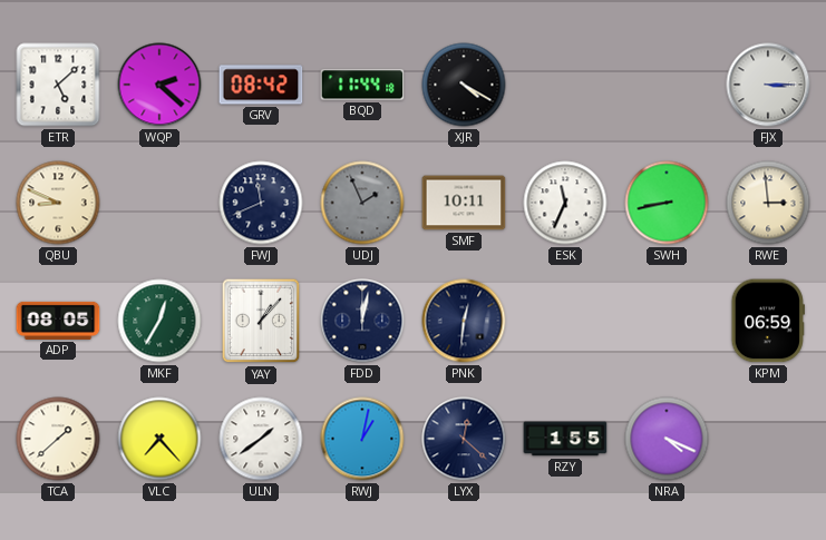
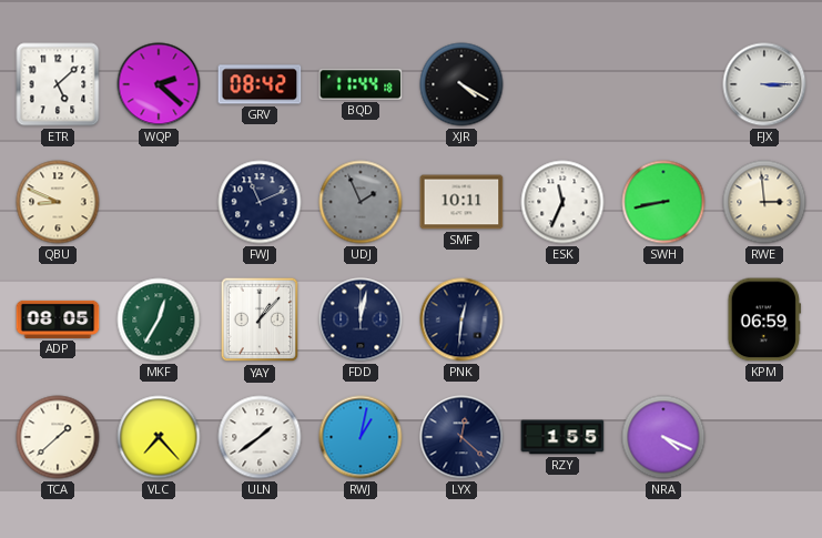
FWJ: 11:41 -> 11:11 (260, 202)
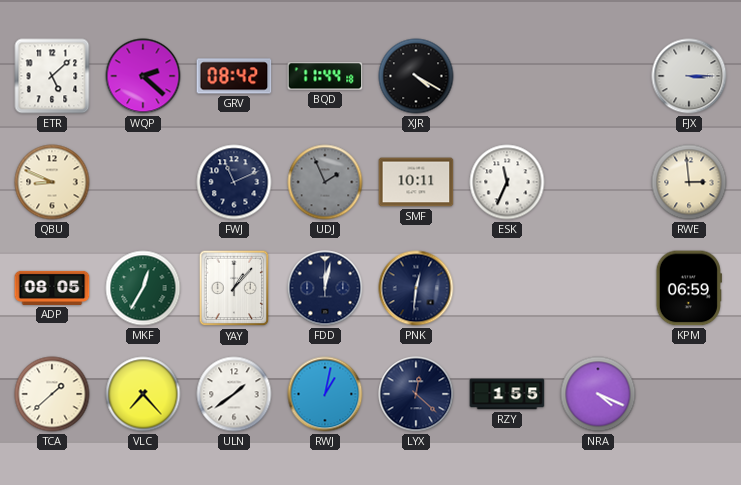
SWH: 8:43 -> none (663, 202)
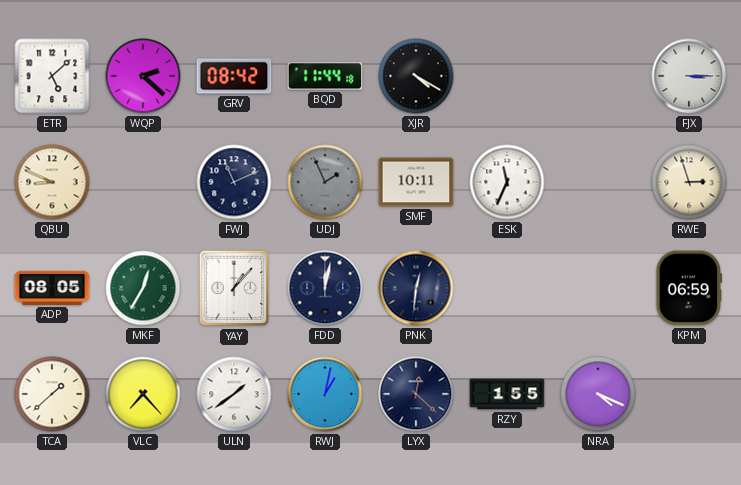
RWE: 2:59 -> 2:57 (689, 182)
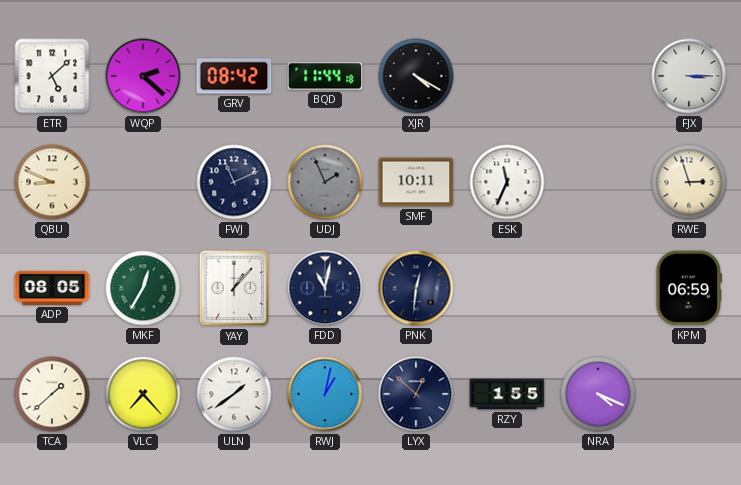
FDD: 12:02 -> 11:02 (325, 288)
LYX: 12:22 -> 12:52 (416, 394)
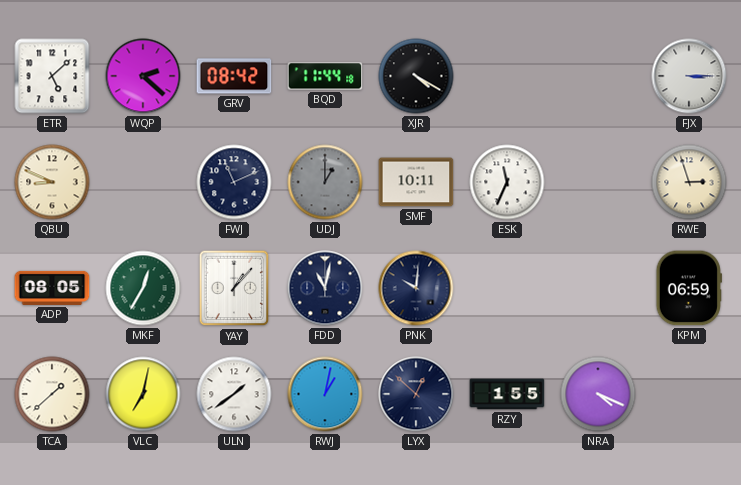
UDJ: 1:56 -> 1:00 (325, 182)
PNK: 12:31 -> 10:01 (416, 288)
VLC: 7:23 -> 7:02 (143, 394)
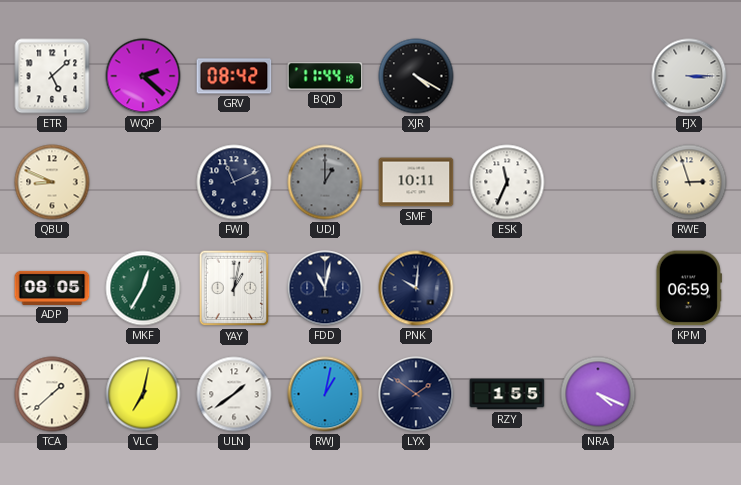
YAY: 1:07 -> 1:02 (234, 288)
LYX: 12:52 -> 1:51 (416, 394)
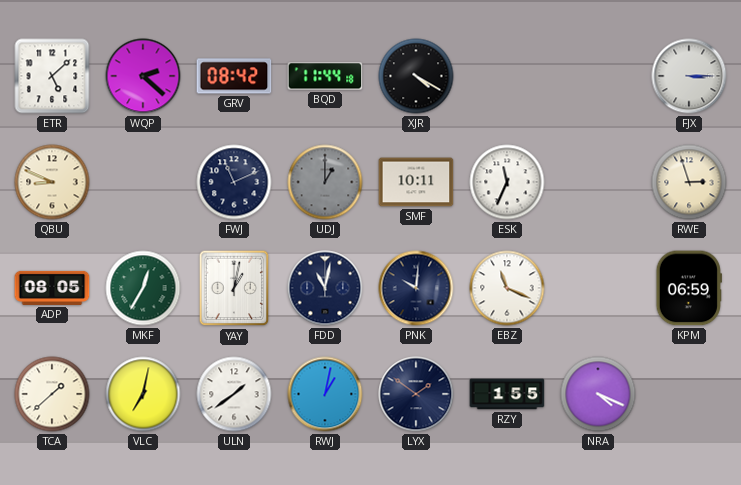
EBZ: none -> 11:19 (507, 288)
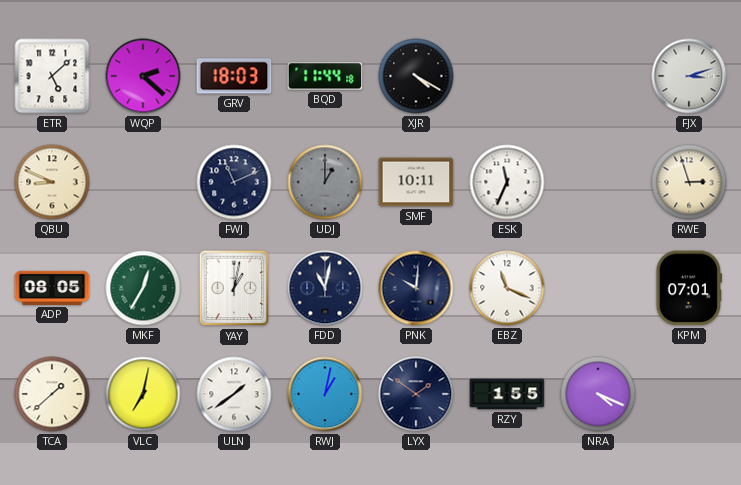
GRV: 08:42 -> 18:03 (234, 76)
FJX: 3:15 -> 3:12 (689, 76)
KPM: 06:59 -> 07:01 (689, 288)
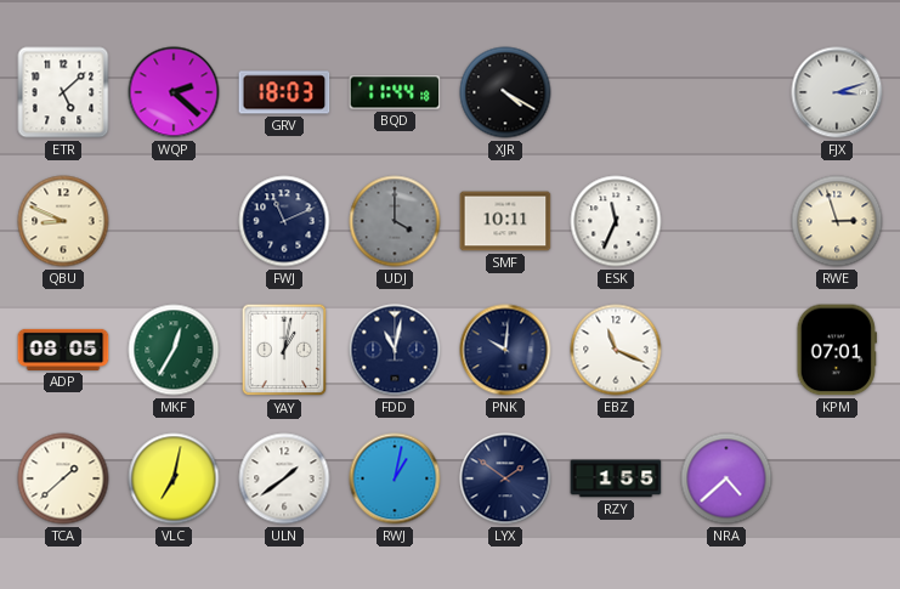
UDJ: 1:00 -> 4:00 (395, 221)
NRA: 4:19 -> 4:38 (726, 478)
